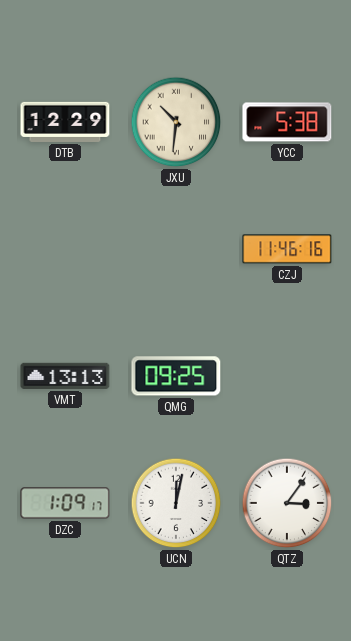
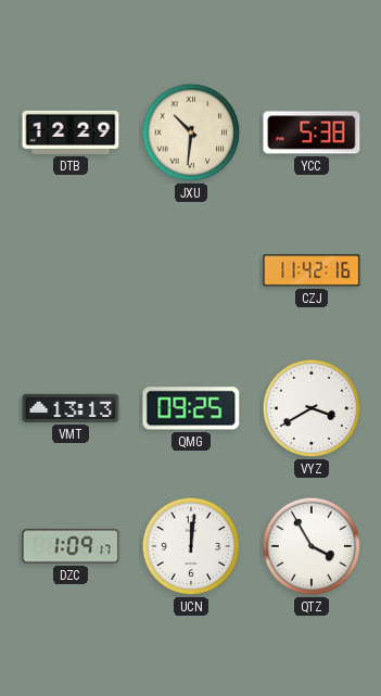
CZJ: 11:46 -> 11:42 (312, 270)
VYZ: none -> 3:40 (312, 408)
UCN: 12:02 -> 12:01 (191, 546)
QTZ: 3:06 -> 3:55 (312, 546)
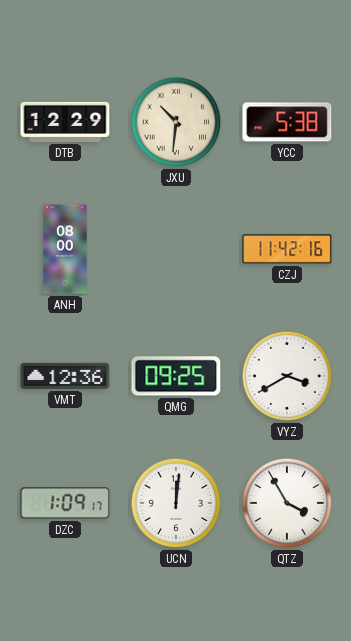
ANH: none -> 08:00 (65, 249)
VMT: 13:13 -> 12:36 (65, 376)
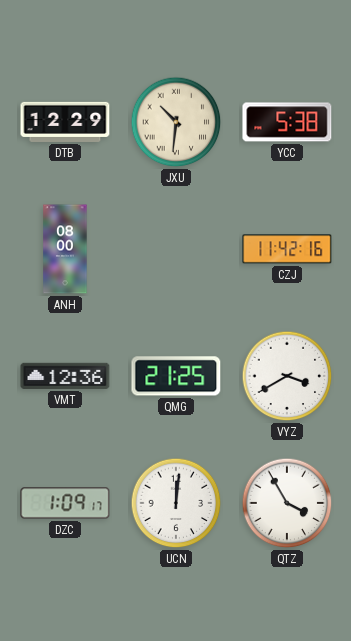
QMG: 09:25 -> 21:25 (176, 376)
